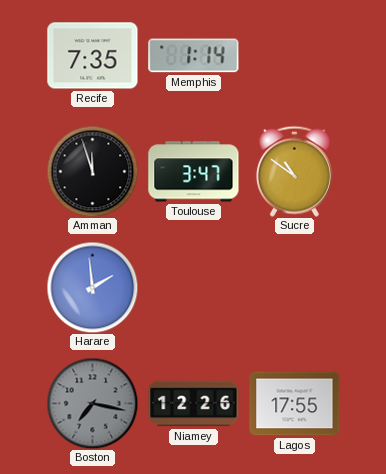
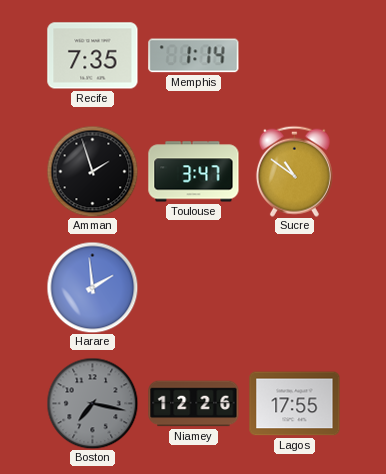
Amman: 11:57 -> 1:57 (92, 171)
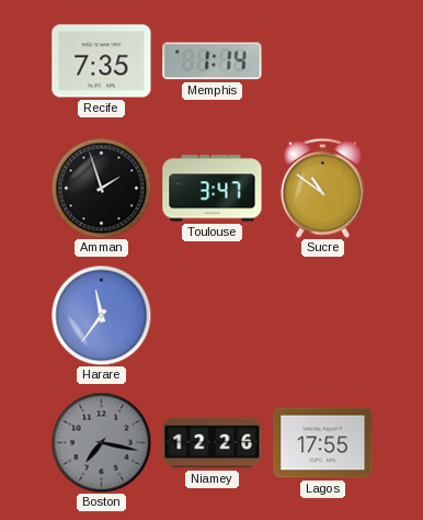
Harare: 1:59 -> 11:36 (101, 315)
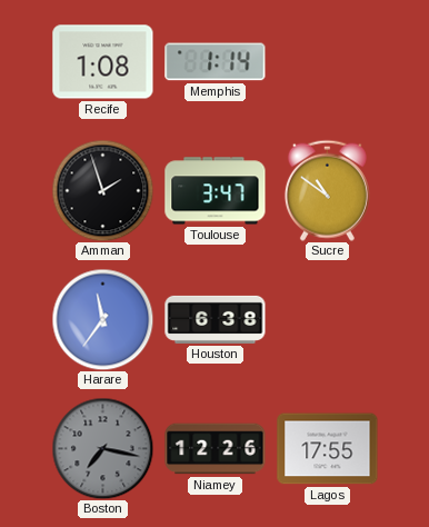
Recife: 7:35 -> 1:08 (103, 62)
Houston: none -> 6:38 (216, 319)
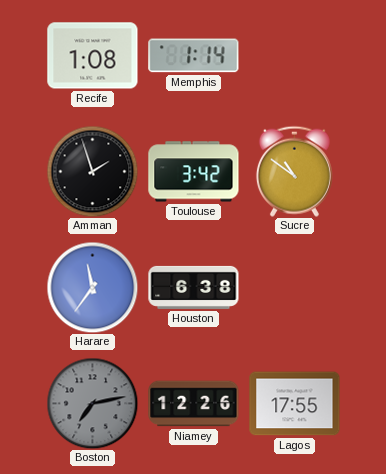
Toulouse: 3:47 -> 3:42 (194, 172)
Boston: 7:17 -> 7:13 (92, 403)
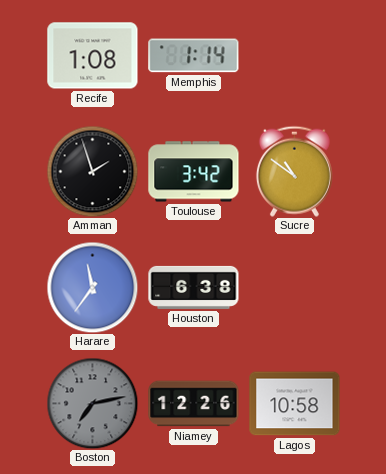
Lagos: 17:55 -> 10:58 (295, 404)
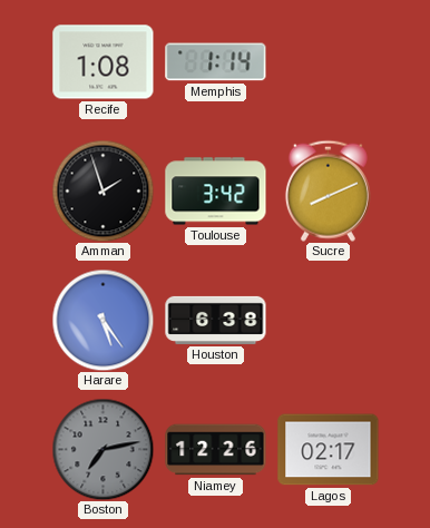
Sucre: 10:51 -> 8:11 (328, 190)
Harare: 11:36 -> 5:24 (102, 320)
Lagos: 10:58 -> 02:17 (329, 450)
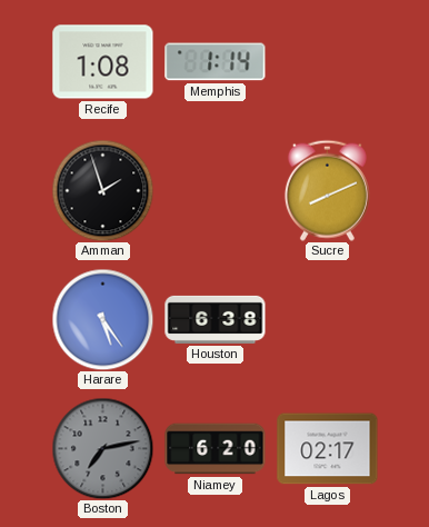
Toulouse: 3:42 -> none (216, 192)
Niamey: 12:26 -> 6:20 (216, 449)
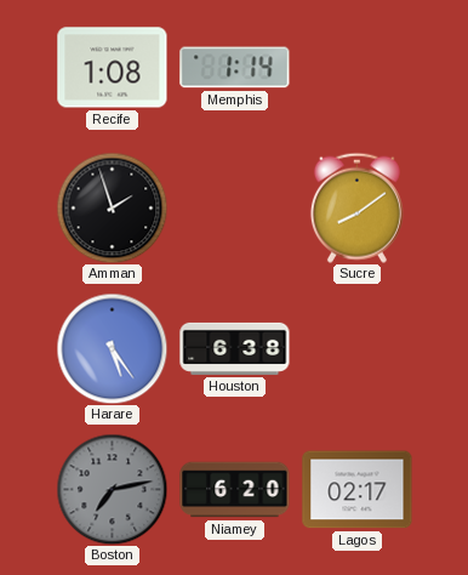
Sucre: 8:11 -> 8:09 (356, 207)
